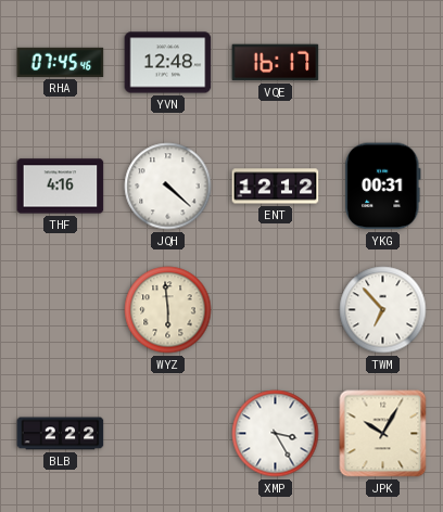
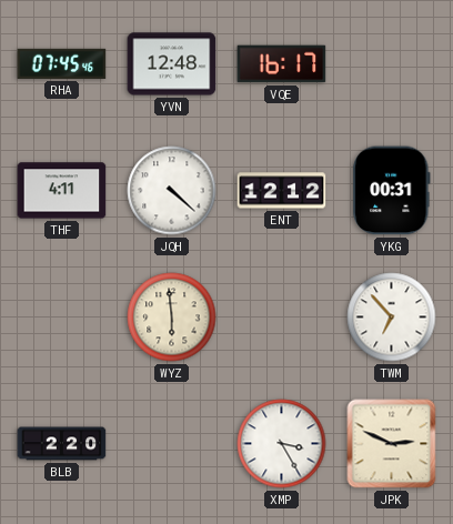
THF: 4:16 -> 4:11 (62, 191)
BLB: 2:22 -> 2:20 (62, 444)
JPK: 10:05 -> 2:49 (392, 444)
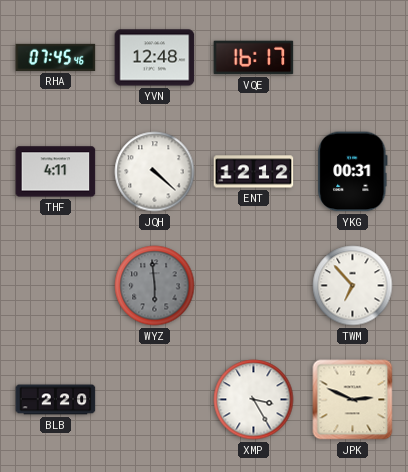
WYZ dial: cream -> grey (155, 286)
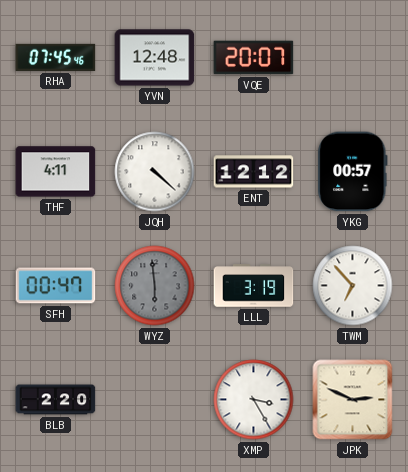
VQE: 16:17 -> 20:07 (254, 58)
YKG: 00:31 -> 00:57 (353, 172)
SFH: none -> 00:47 (56, 286)
LLL: none -> 3:19 (254, 286)
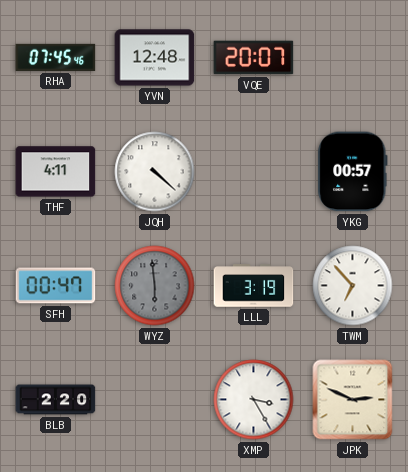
ENT: 12:12 -> none (254, 172)
